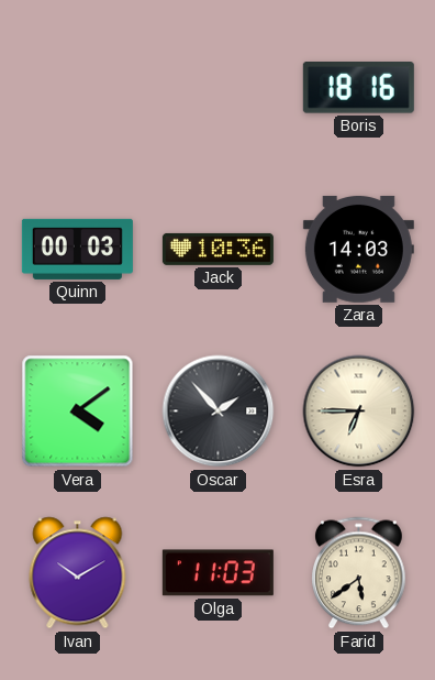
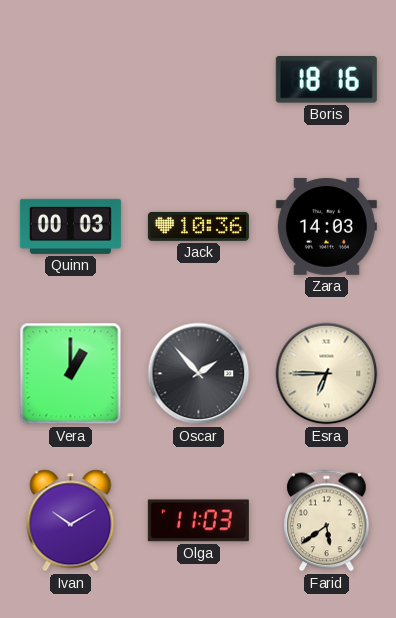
Vera: 4:09 -> 1:00 (71, 374)
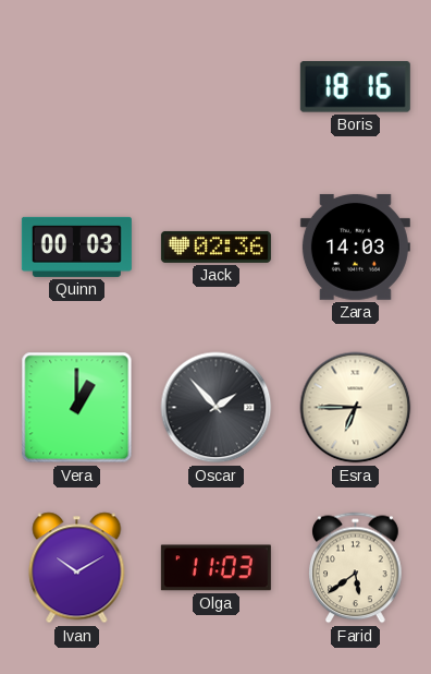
Jack: 10:36 -> 02:36 (215, 246)
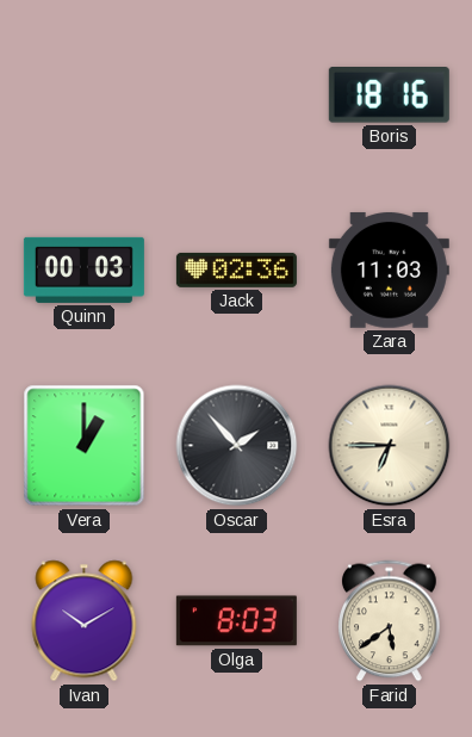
Zara: 14:03 -> 11:03 (389, 270)
Olga: 11:03 -> 8:03 (236, 621)
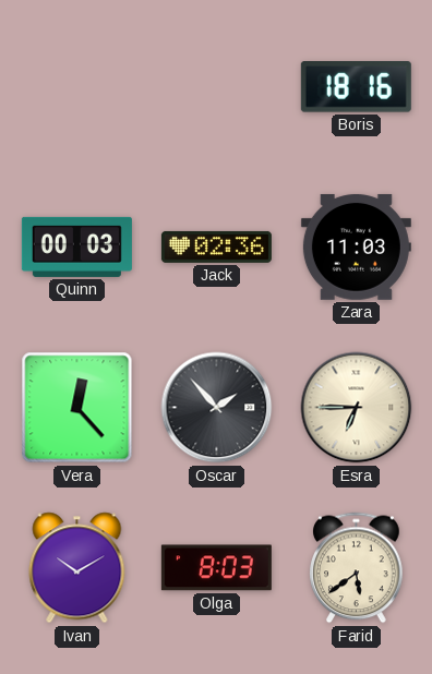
Vera: 1:00 -> 12:23 (77, 408)
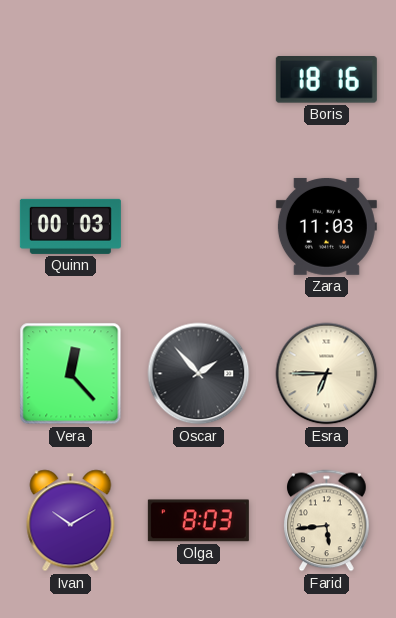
Jack: 02:36 -> none (216, 246)
Farid: 5:39 -> 5:44 (327, 521)
